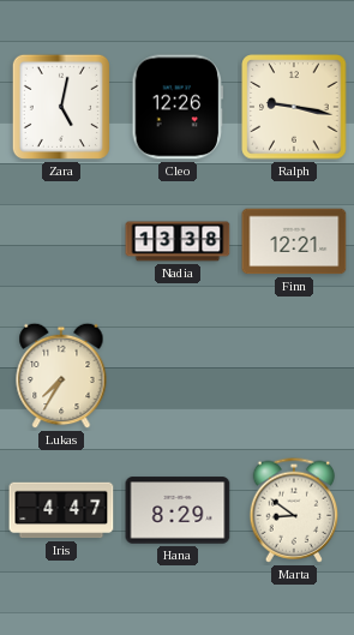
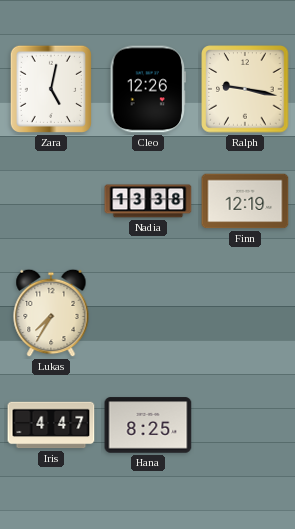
Finn: 12:21 -> 12:19 (245, 201)
Hana: 8:29 -> 8:25 (148, 425)
Marta: 8:51 -> none (294, 510)
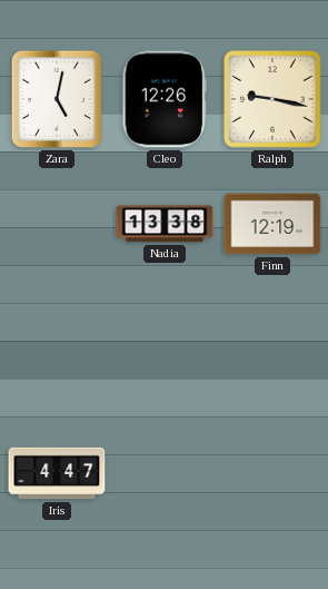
Lukas: 7:35 -> none (51, 313)
Hana: 8:25 -> none (148, 425)
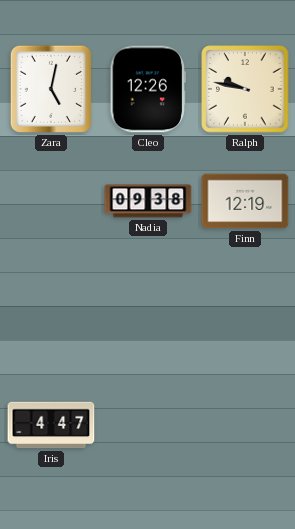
Ralph: 9:17 -> 9:47 (245, 89)
Nadia: 13:38 -> 09:38 (148, 201)
